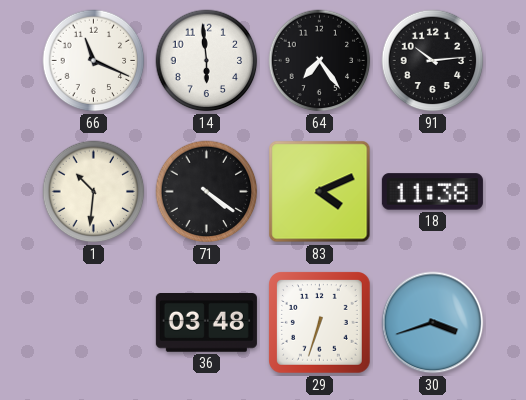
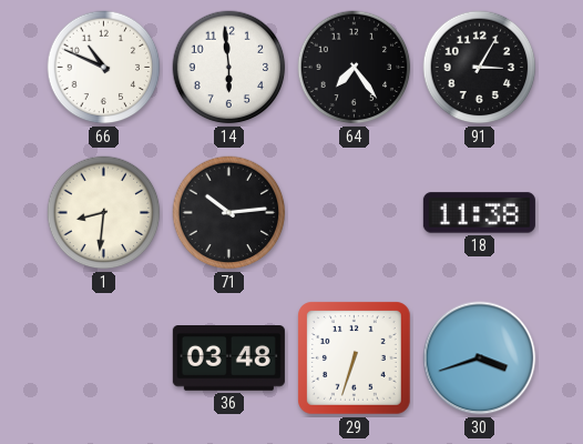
66: 11:19 -> 10:49 (104, 68)
91: 10:14 -> 3:05 (480, 68)
1: 10:31 -> 8:31 (104, 213)
71: 4:21 -> 10:14 (229, 213)
83: 4:11 -> none (320, 192)
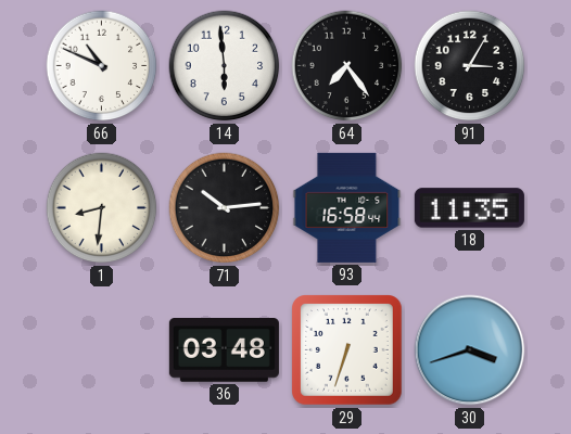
93: none -> 16:58 (347, 207)
18: 11:38 -> 11:35 (469, 208)
